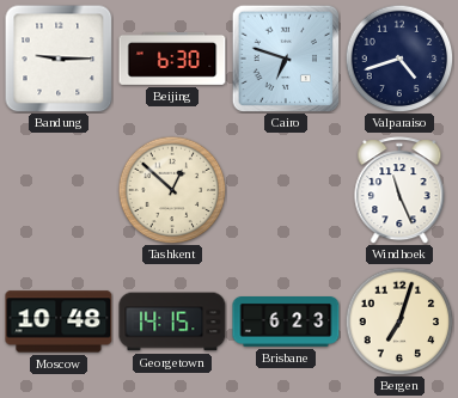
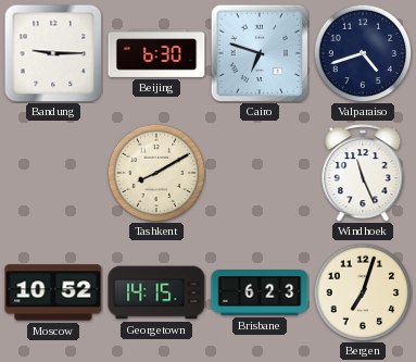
Tashkent: 12:52 -> 8:10 (156, 173)
Moscow: 10:48 -> 10:52 (53, 292)
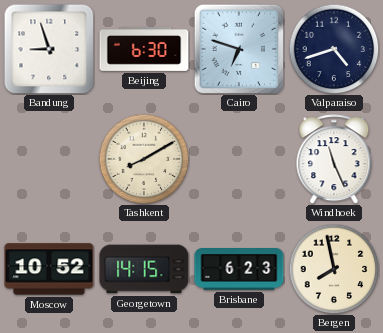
Bandung: 9:15 -> 8:57 (49, 49)
Bergen: 7:03 -> 7:58 (334, 269)
